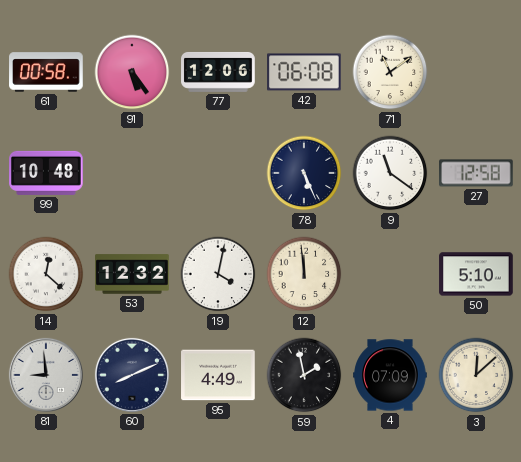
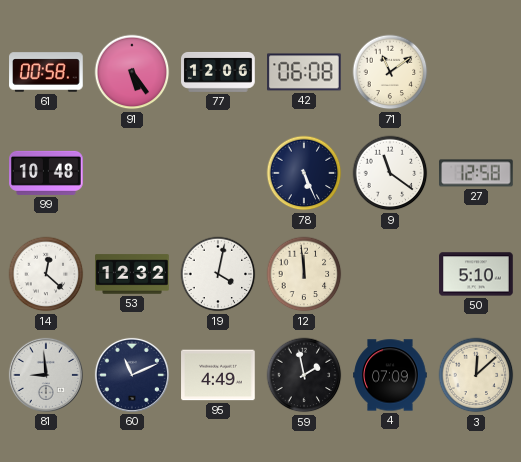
60: 8:11 -> 11:11 (132, 375)
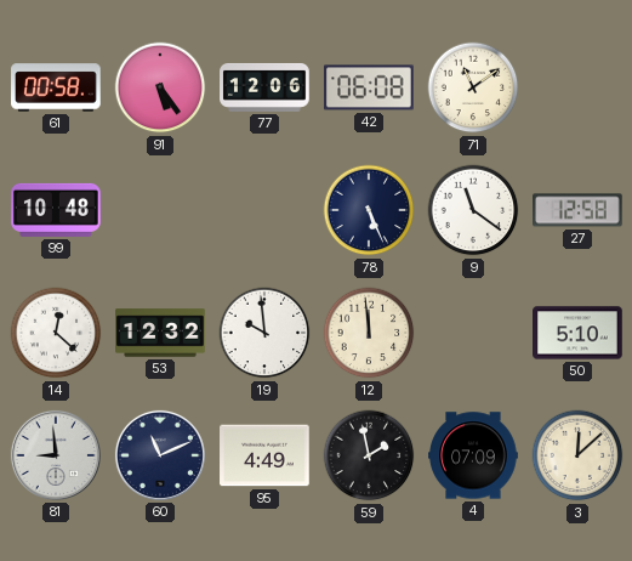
19: 4:02 -> 9:59 (264, 333)
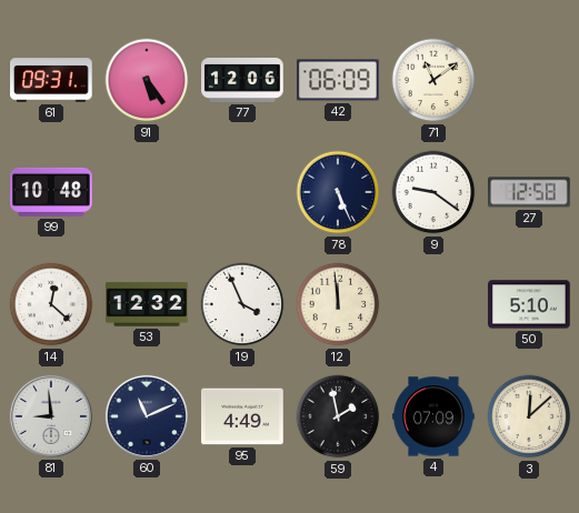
61: 00:58 -> 09:31 (51, 80)
42: 06:08 -> 06:09 (338, 80)
9: 11:21 -> 9:21 (433, 192)
19: 9:59 -> 3:56 (242, 304)
